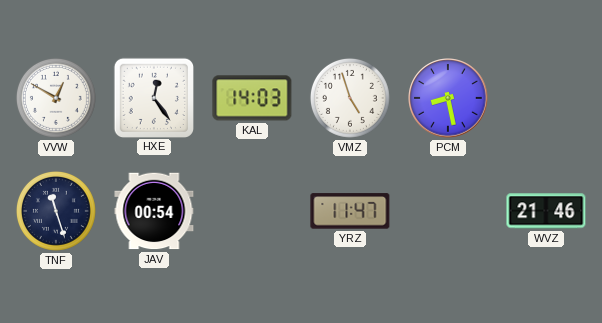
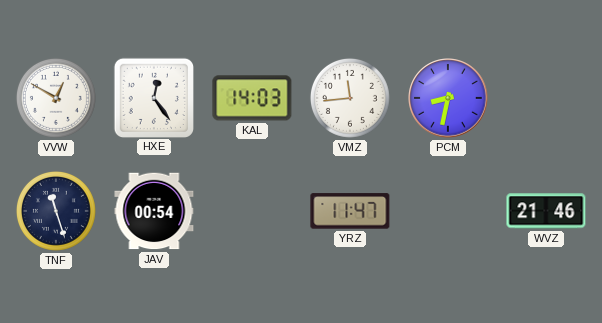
VMZ: 4:57 -> 11:44 (350, 98)
PCM: 8:28 -> 8:32 (448, 98)
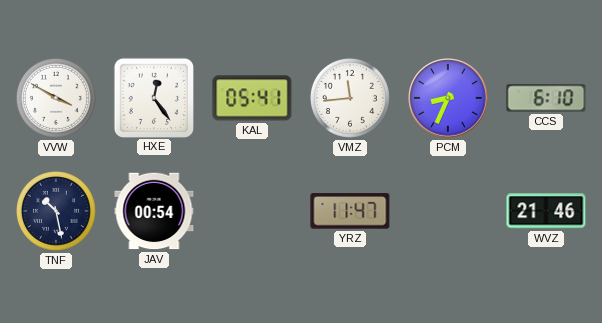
VVW: 12:50 -> 3:50 (56, 98)
KAL: 14:03 -> 05:41 (252, 98)
PCM: 8:32 -> 8:34 (448, 98)
CCS: none -> 6:10 (546, 98)
TNF: 11:27 -> 10:28 (56, 211)
